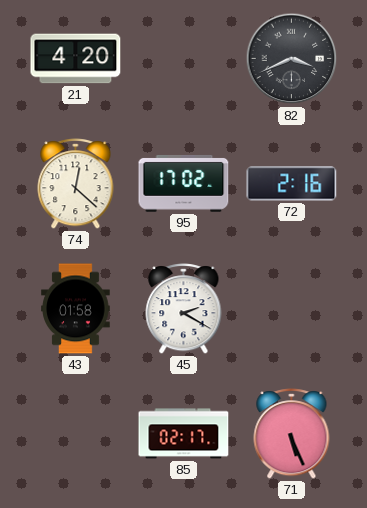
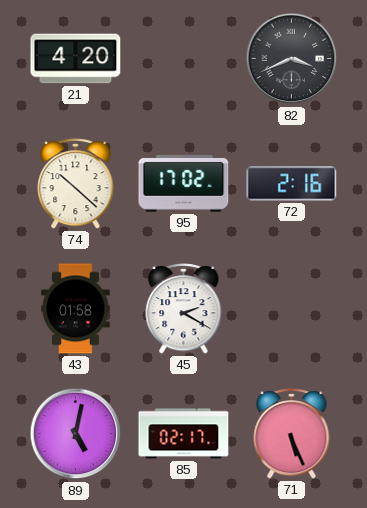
74: 12:22 -> 10:22 (76, 184)
89: none -> 5:02 (76, 434)
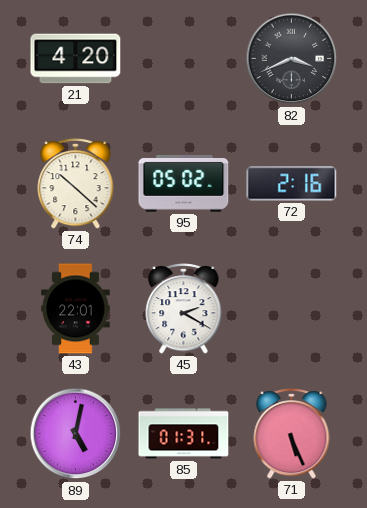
95: 17:02 -> 05:02 (184, 183)
43: 01:58 -> 22:01 (76, 309)
85: 02:17 -> 01:31 (184, 434)
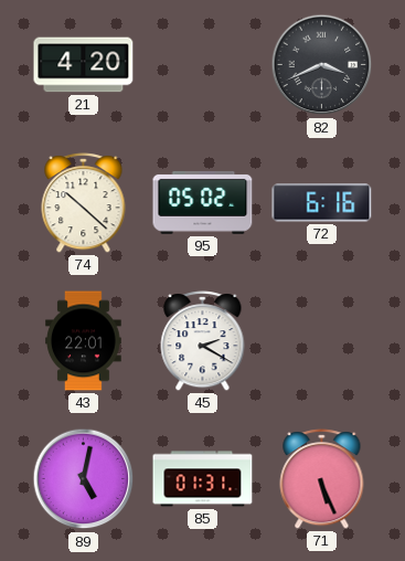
72: 2:16 -> 6:16 (322, 203)
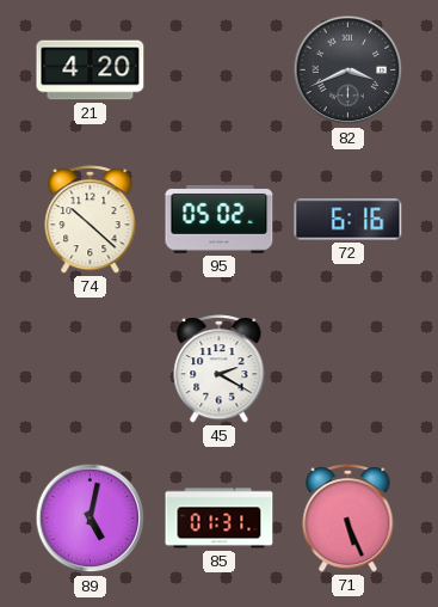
43: 22:01 -> none (84, 341)
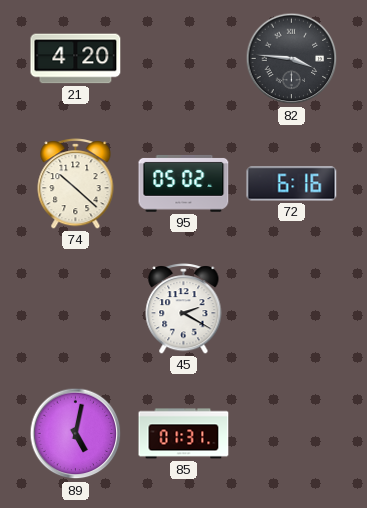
82: 3:41 -> 3:46 (292, 59)
71: 5:26 -> none (348, 519)
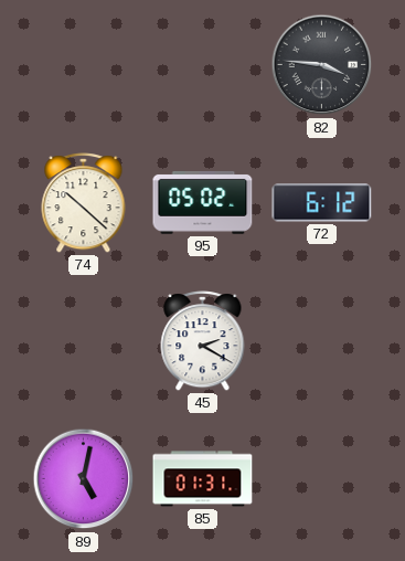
21: 4:20 -> none (76, 59)
72: 6:16 -> 6:12 (322, 203)
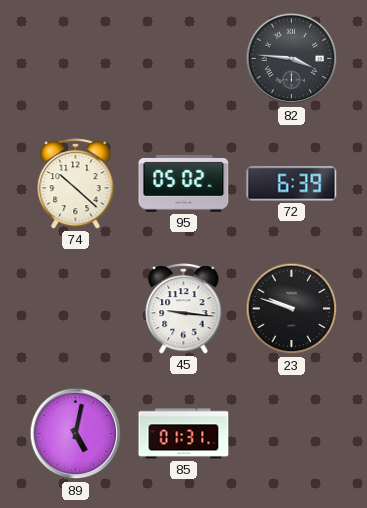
72: 6:12 -> 6:39 (292, 184)
45: 2:20 -> 9:16 (184, 309)
23: none -> 9:48 (292, 309)
